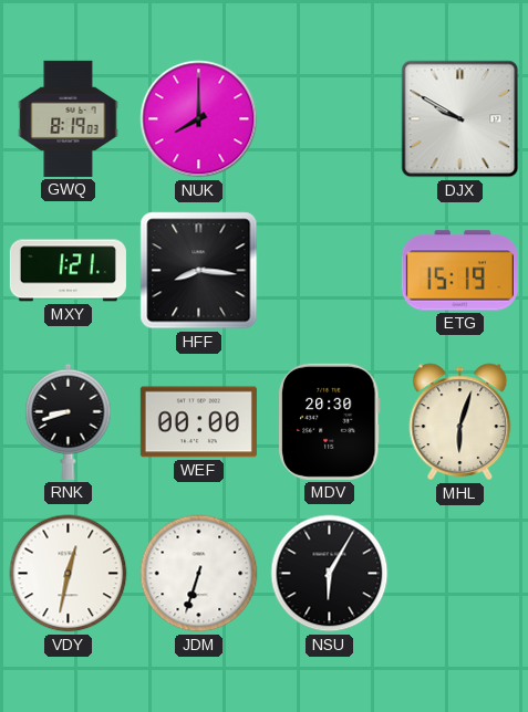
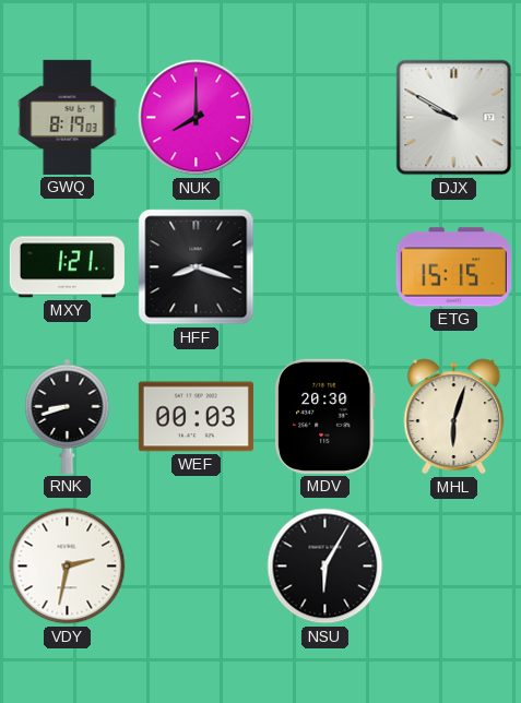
HFF: 8:16 -> 8:18 (197, 267)
ETG: 15:19 -> 15:15 (453, 267)
WEF: 00:00 -> 00:03 (196, 417)
VDY: 12:32 -> 2:32 (68, 567)
JDM: 6:33 -> none (199, 574)
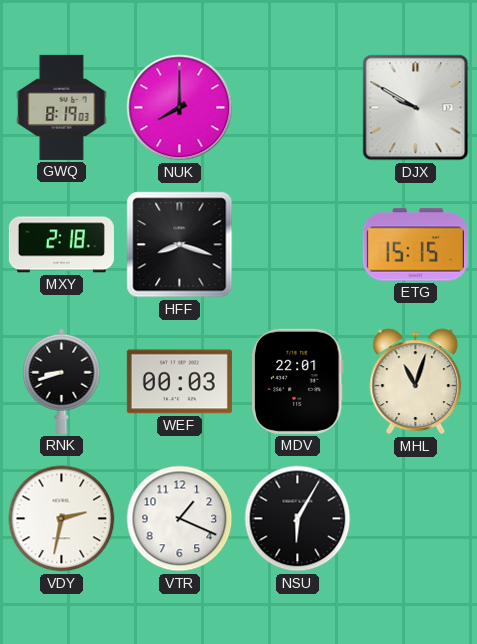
MXY: 1:21 -> 2:18 (61, 245)
MDV: 20:30 -> 22:01 (298, 381)
MHL: 6:03 -> 11:03 (416, 382)
VTR: none -> 1:19 (180, 519)
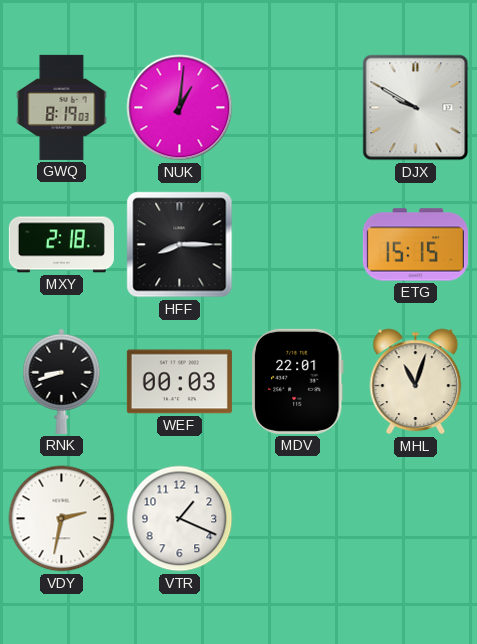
NUK: 8:00 -> 1:01 (180, 108)
HFF: 8:18 -> 8:15 (180, 245)
NSU: 6:05 -> none (298, 519)
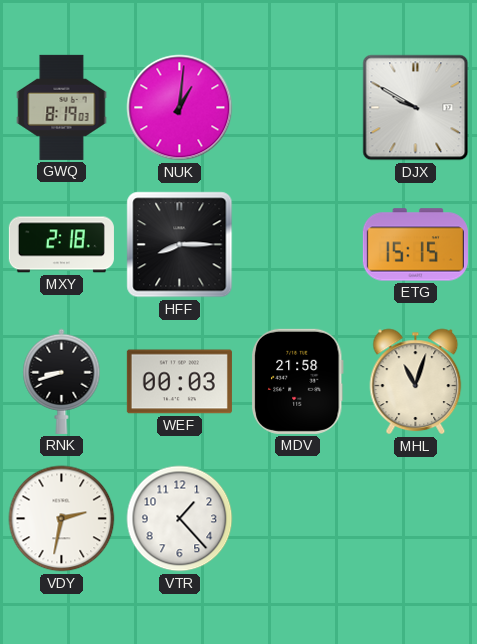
MDV: 22:01 -> 21:58 (298, 381)
VTR: 1:19 -> 1:23 (180, 519)
